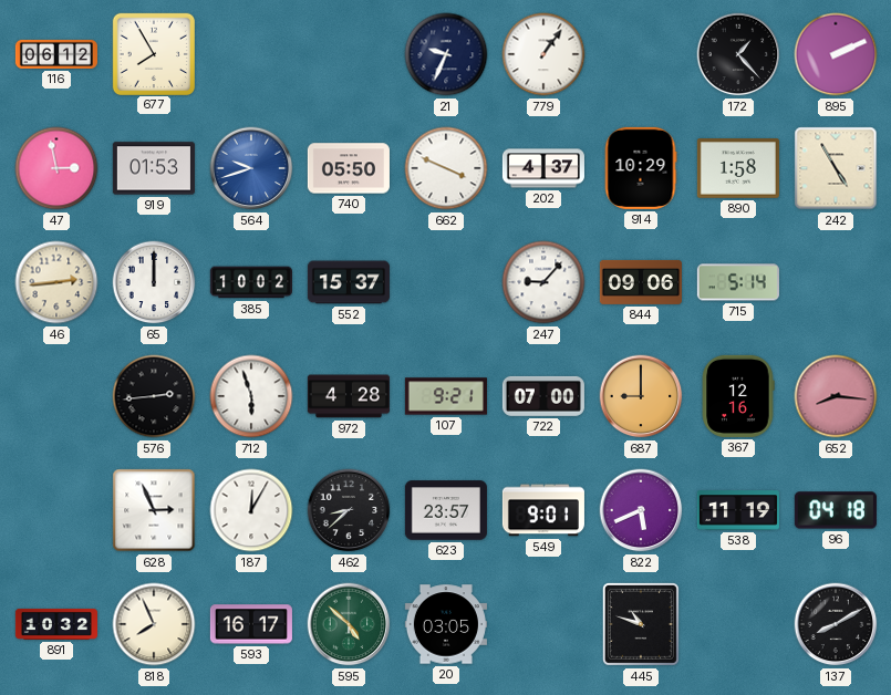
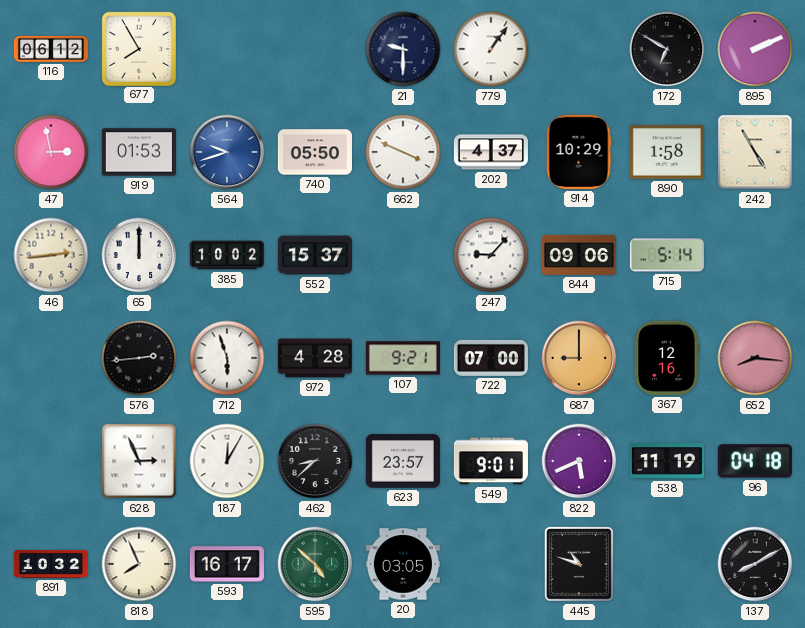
21: 9:34 -> 9:30 (403, 49)
172: 1:23 -> 6:50 (667, 49)
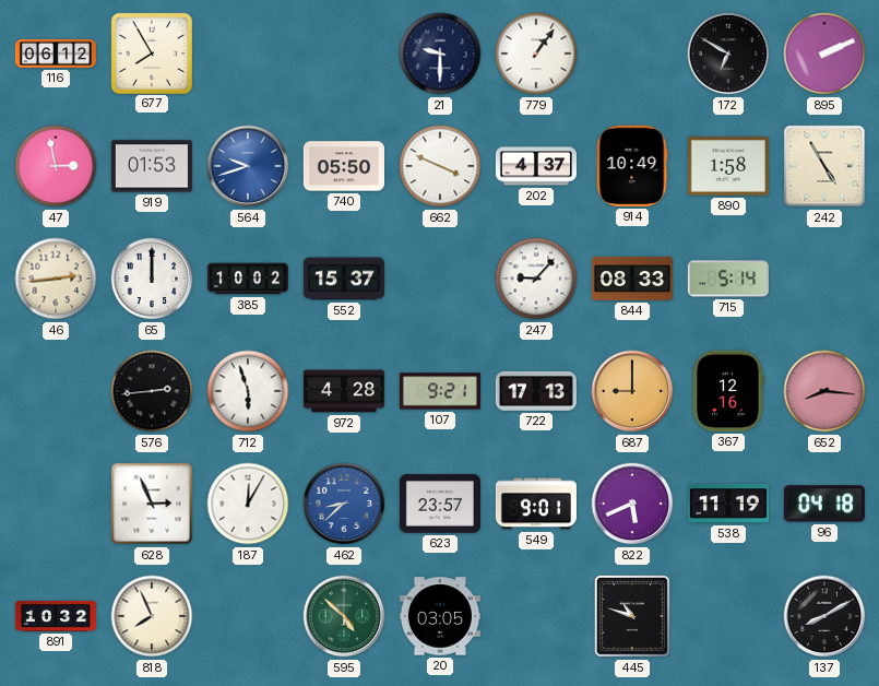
914: 10:29 -> 10:49 (632, 166)
844: 09:06 -> 08:33 (632, 279)
722: 07:00 -> 17:13 (536, 391)
462 dial: black -> blue (344, 504)
593: 16:17 -> none (227, 564)
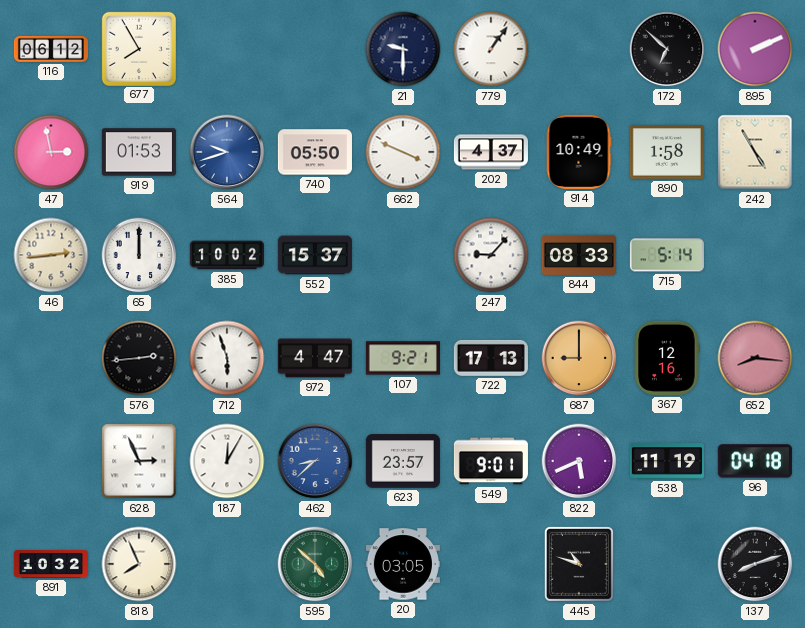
172: 6:50 -> 6:52 (667, 49)
972: 4:28 -> 4:47 (315, 358)
137: 8:10 -> 8:12 (755, 564)
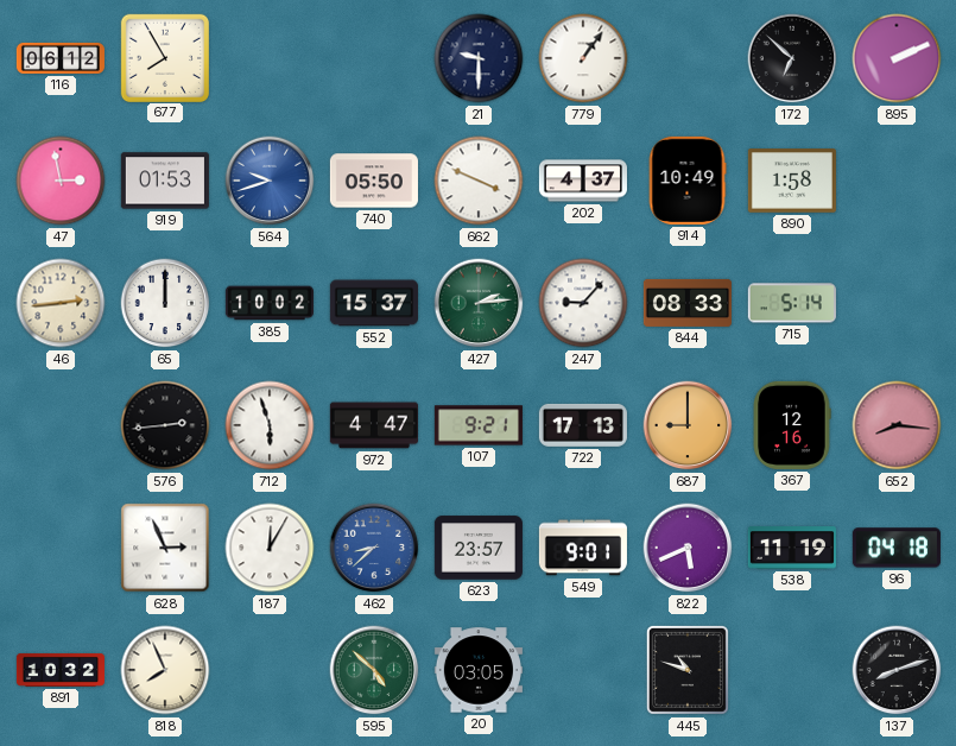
242: 4:55 -> none (755, 152)
427: none -> 2:14 (479, 303)
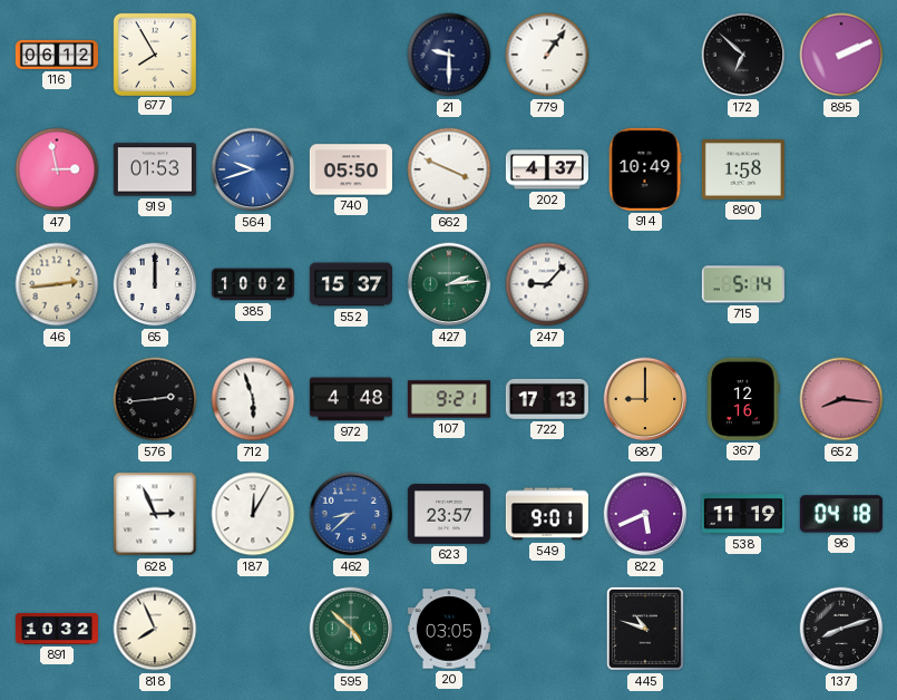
844: 08:33 -> none (688, 303)
972: 4:47 -> 4:48 (351, 399)
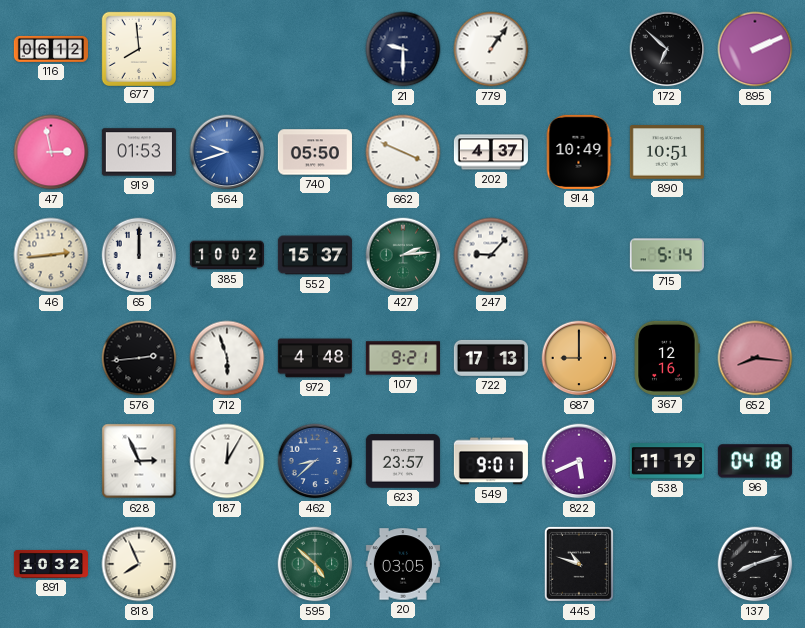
677: 7:55 -> 7:59 (138, 48)
890: 1:58 -> 10:51 (667, 152)
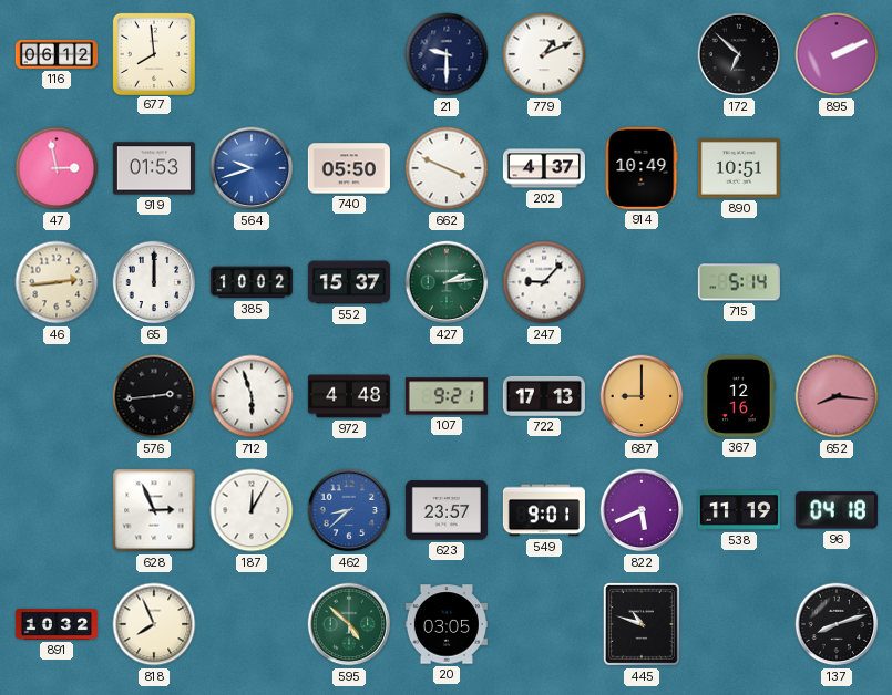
779: 1:06 -> 1:11 (544, 54)
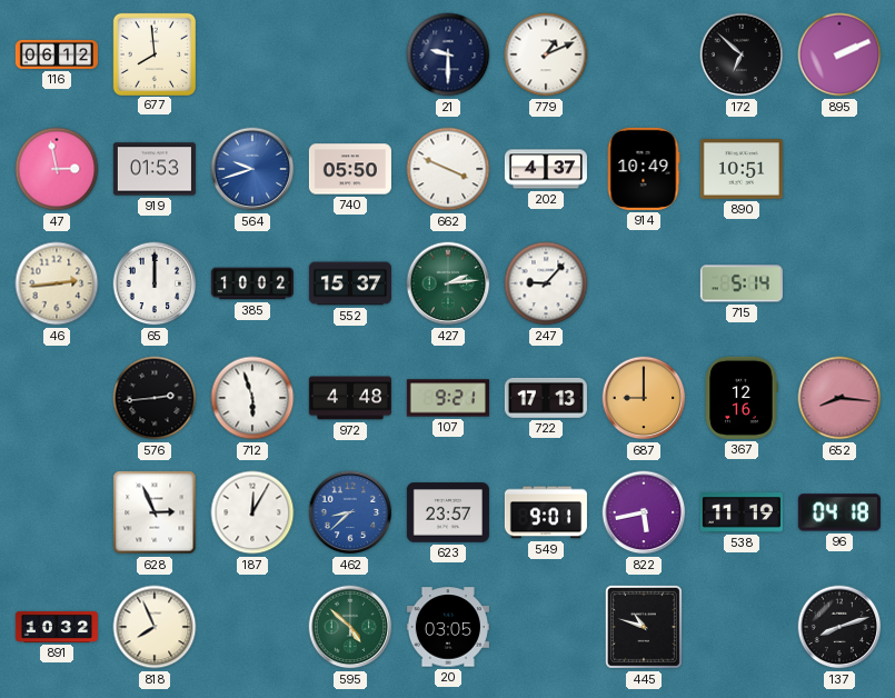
822: 5:41 -> 5:43 (644, 512)
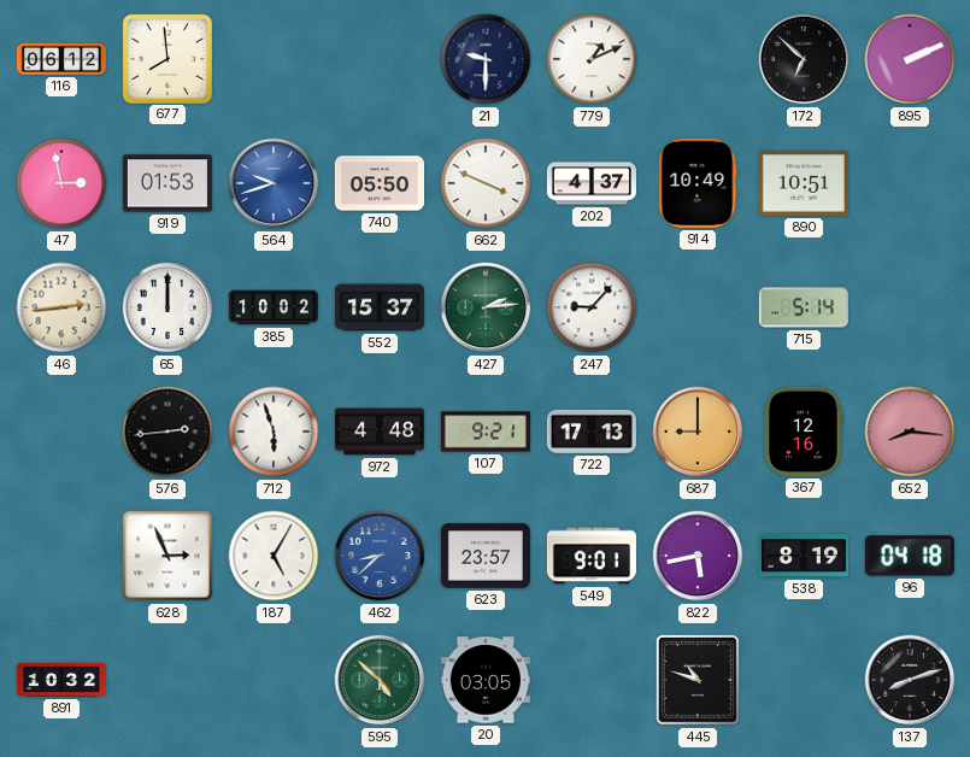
187: 12:05 -> 5:05 (274, 556)
538: 11:19 -> 8:19 (804, 556)
818: 7:56 -> none (155, 627)
